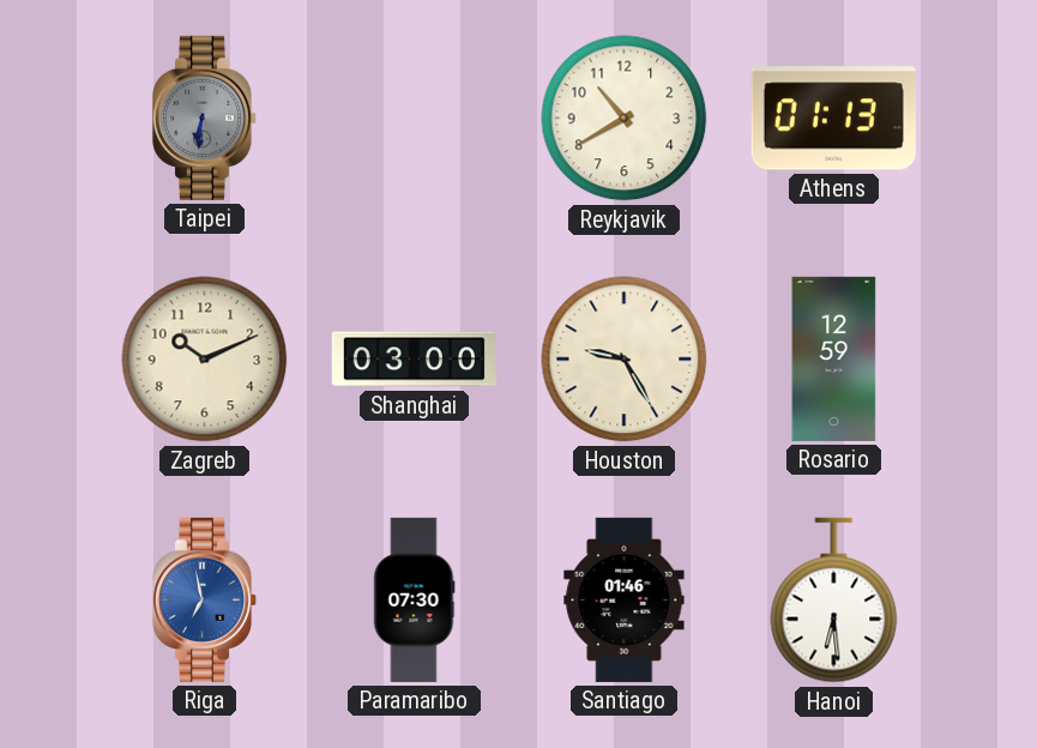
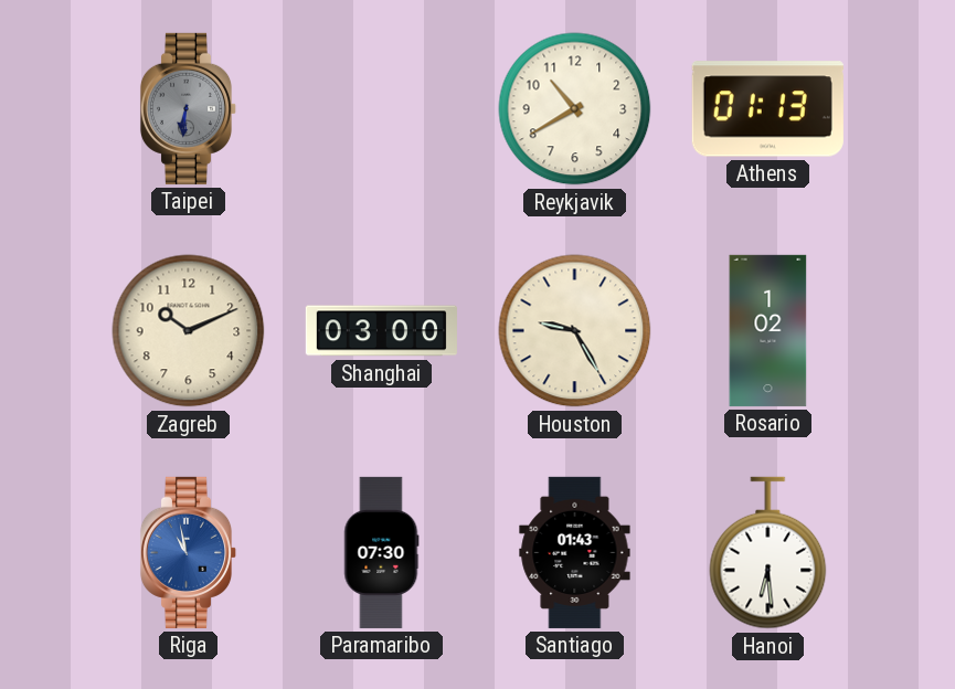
Rosario: 12:59 -> 1:02 (768, 330)
Riga: 6:58 -> 10:58 (189, 552)
Santiago: 01:46 -> 01:43 (575, 552)
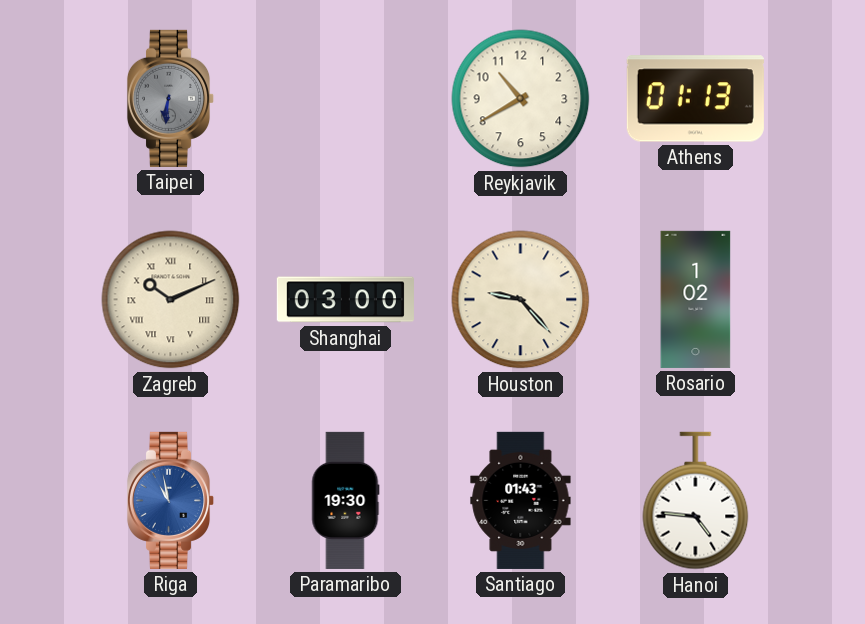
Zagreb numerals: Arabic -> Roman (171, 300)
Houston: 9:25 -> 9:23 (521, 300)
Paramaribo: 07:30 -> 19:30 (346, 500)
Hanoi: 6:29 -> 4:46 (696, 501)
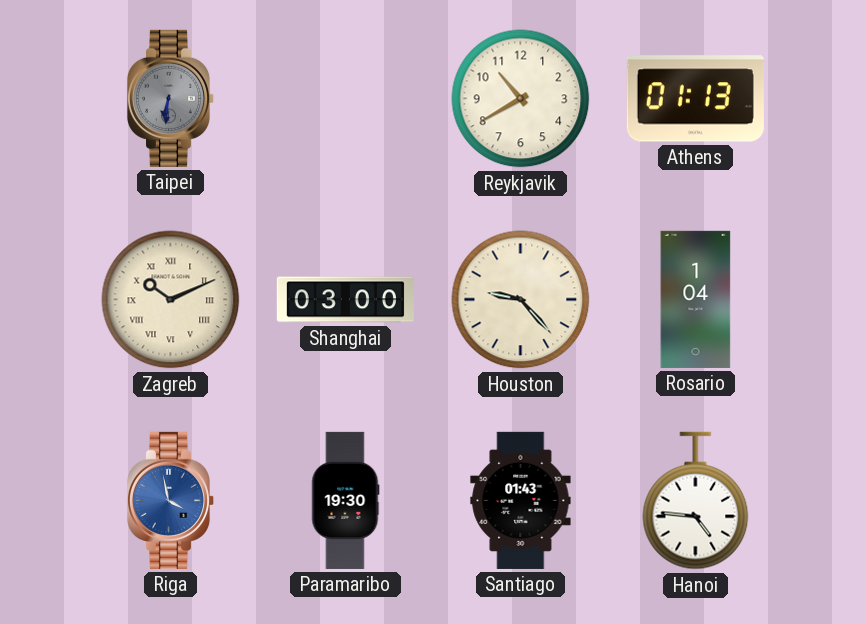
Rosario: 1:02 -> 1:04 (696, 299)
Riga: 10:58 -> 3:58 (171, 500)
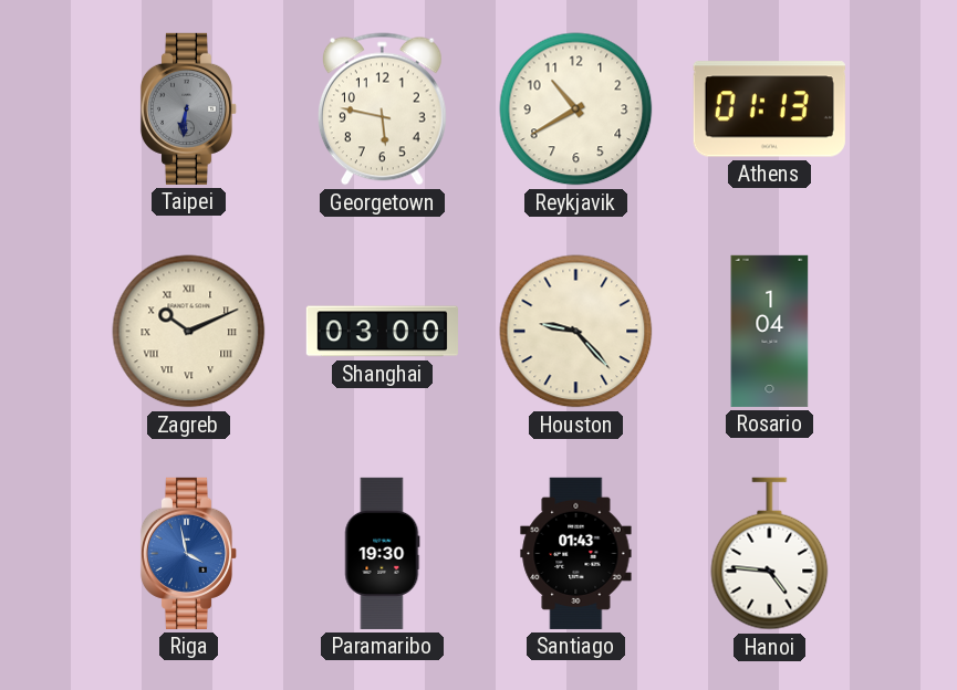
Georgetown: none -> 5:47 (382, 109)
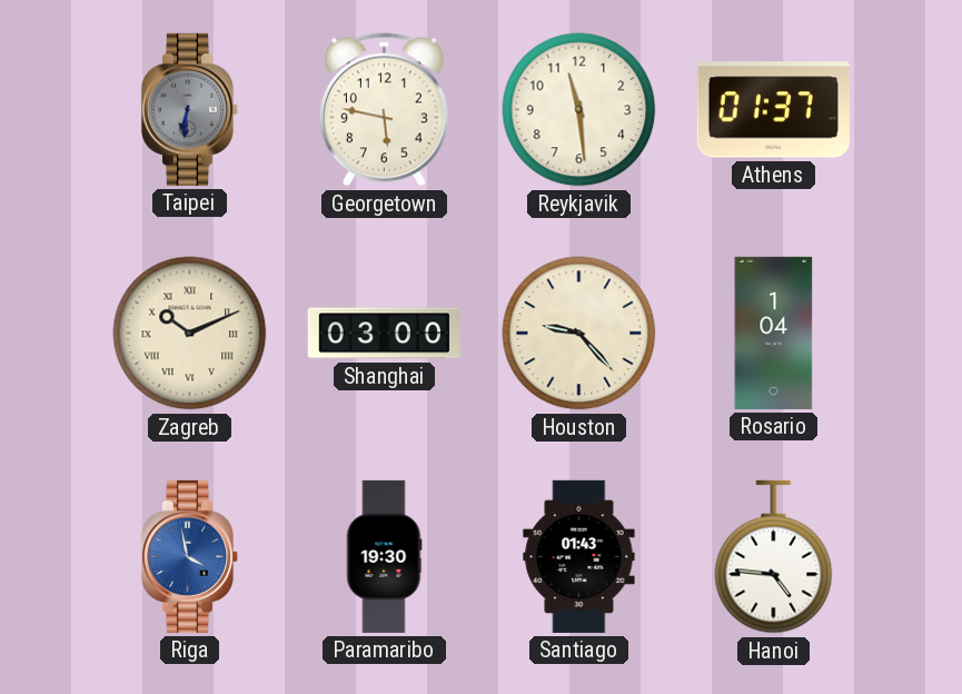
Reykjavik: 10:40 -> 11:29 (579, 110)
Athens: 01:13 -> 01:37 (773, 110)
